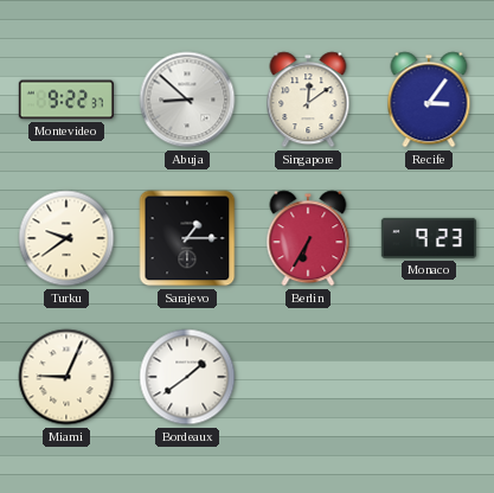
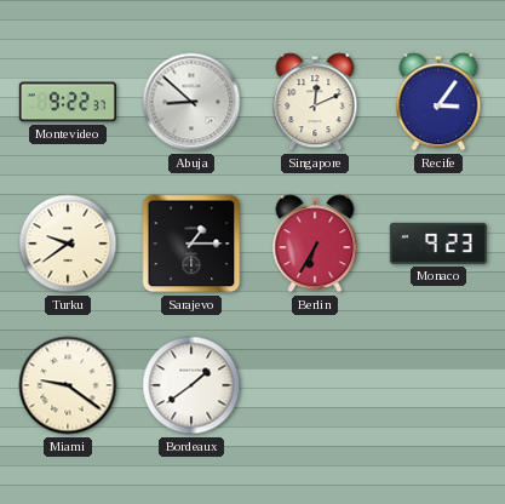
Singapore: 12:09 -> 12:11 (315, 102)
Miami: 9:04 -> 9:21 (68, 385)
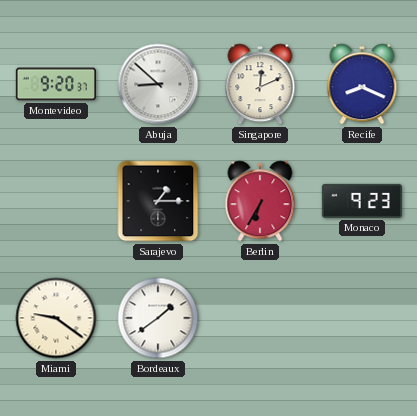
Montevideo: 9:22 -> 9:20 (56, 84)
Recife: 3:06 -> 8:19 (362, 84)
Turku: 9:39 -> none (68, 244)
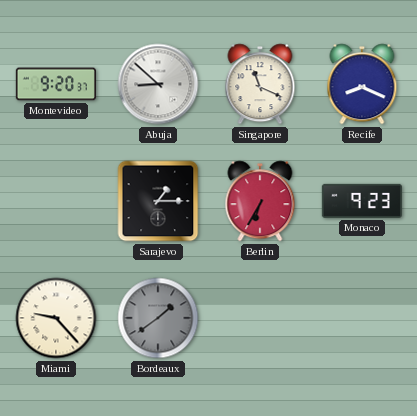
Singapore: 12:11 -> 11:19 (260, 84)
Miami: 9:21 -> 9:23 (56, 318)
Bordeaux dial: white -> grey (158, 318)
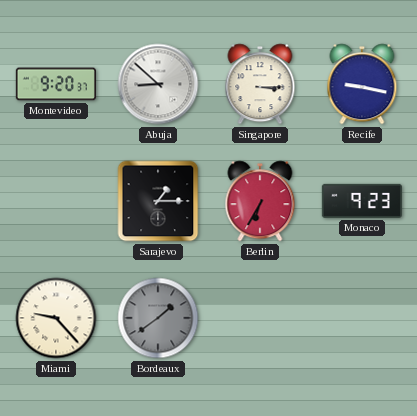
Singapore: 11:19 -> 3:15 (260, 84)
Recife: 8:19 -> 9:17 (362, 84)
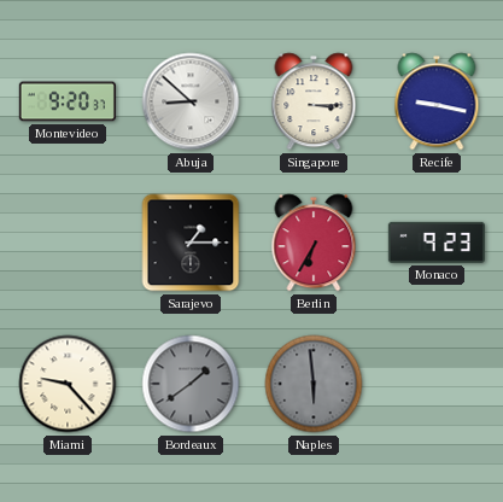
Naples: none -> 5:59 (314, 384)
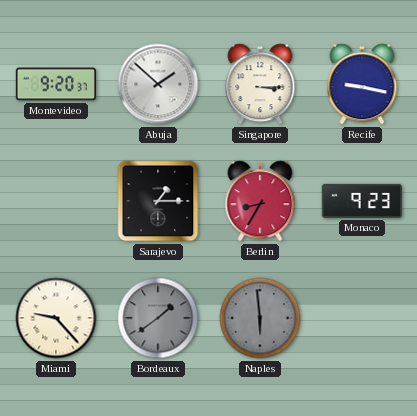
Abuja: 8:52 -> 1:52 (158, 84)
Berlin: 6:35 -> 8:35 (260, 201)
